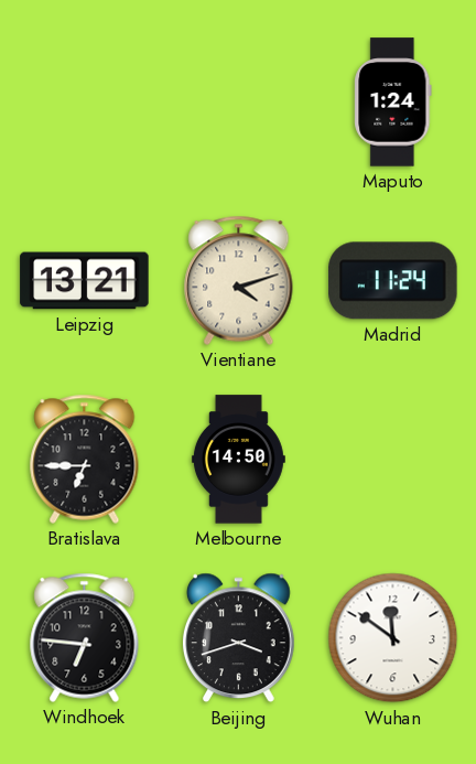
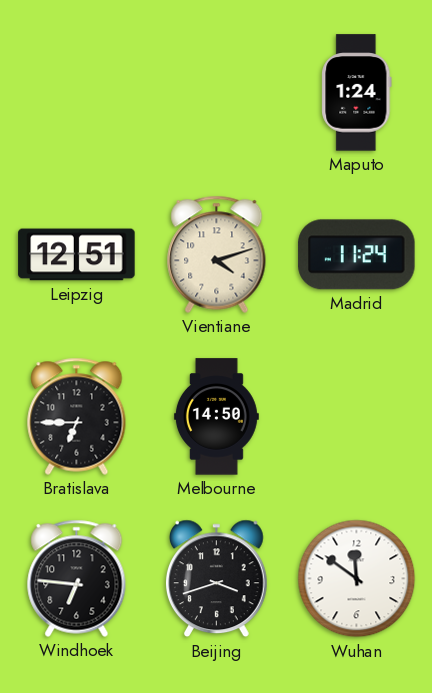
Leipzig: 13:21 -> 12:51 (77, 255)
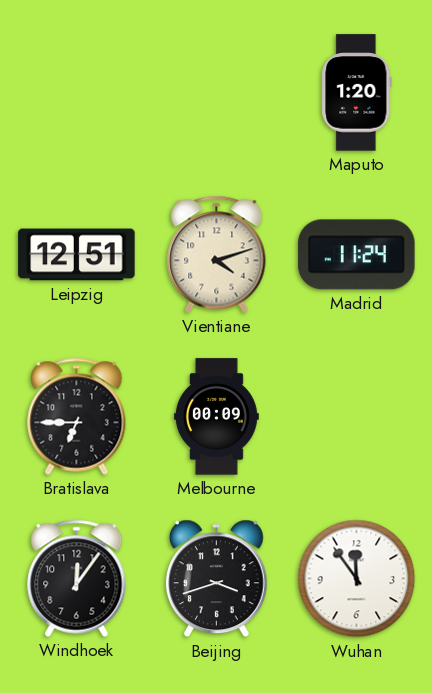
Maputo: 1:24 -> 1:20 (357, 93)
Melbourne: 14:50 -> 00:09 (216, 417)
Windhoek: 6:46 -> 12:06 (77, 578)
Wuhan: 11:51 -> 11:54 (357, 579)
